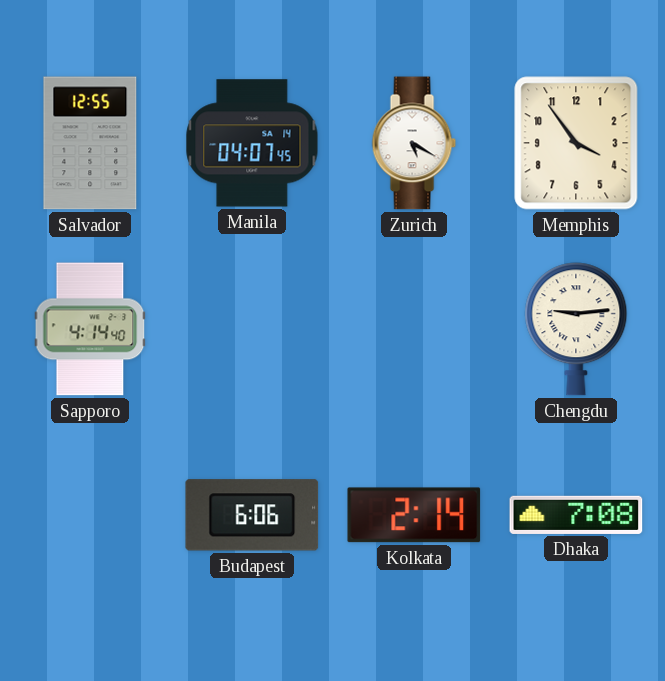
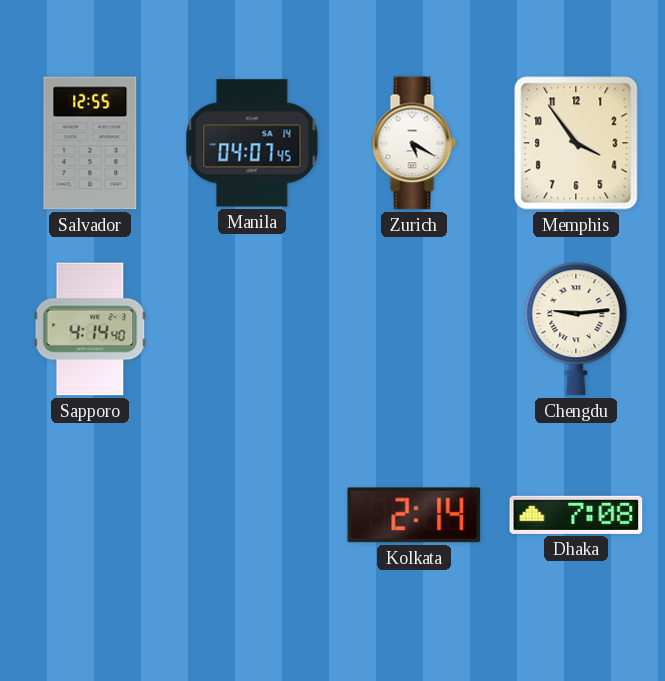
Budapest: 6:06 -> none (252, 515)
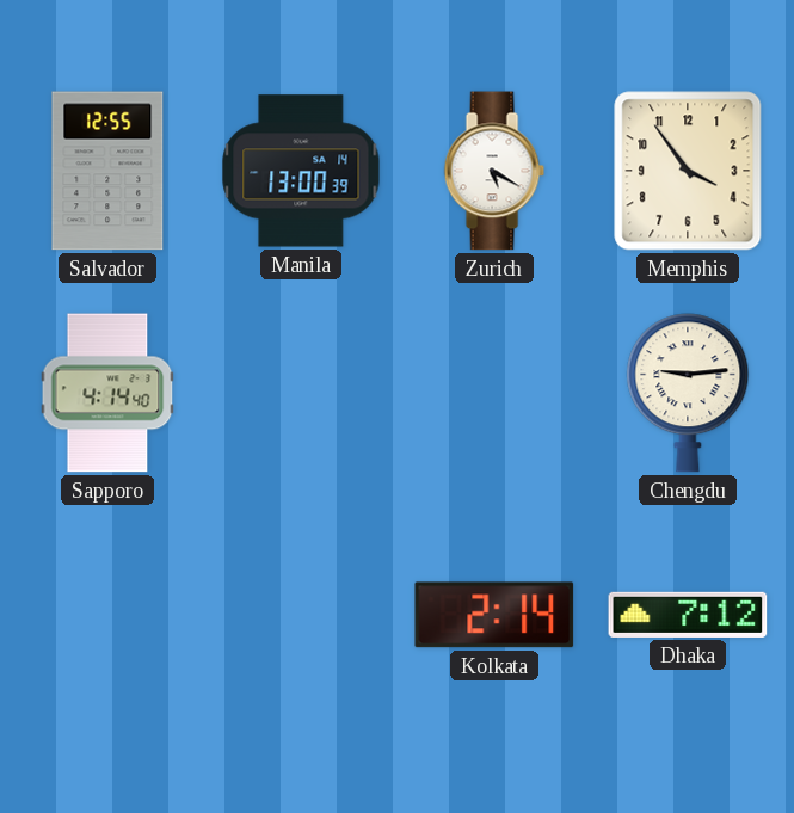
Manila: 04:07 -> 13:00 (301, 171)
Dhaka: 7:08 -> 7:12 (688, 615)
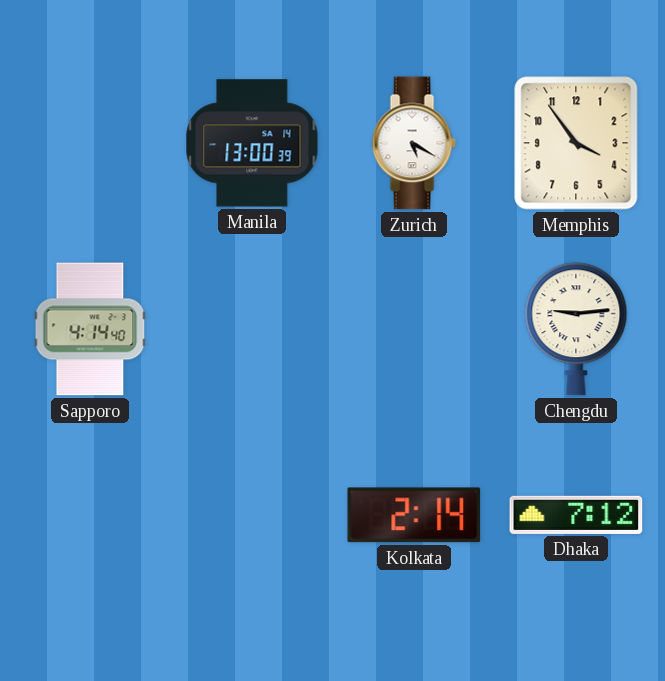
Salvador: 12:55 -> none (107, 171)
